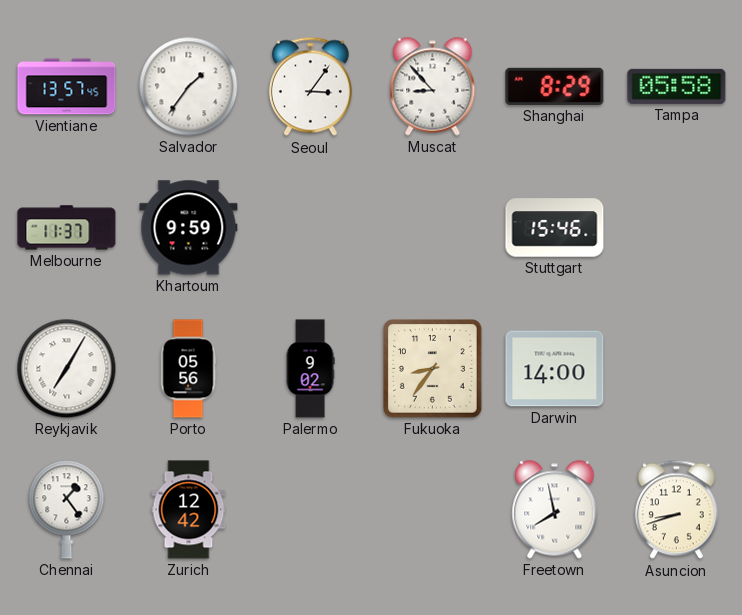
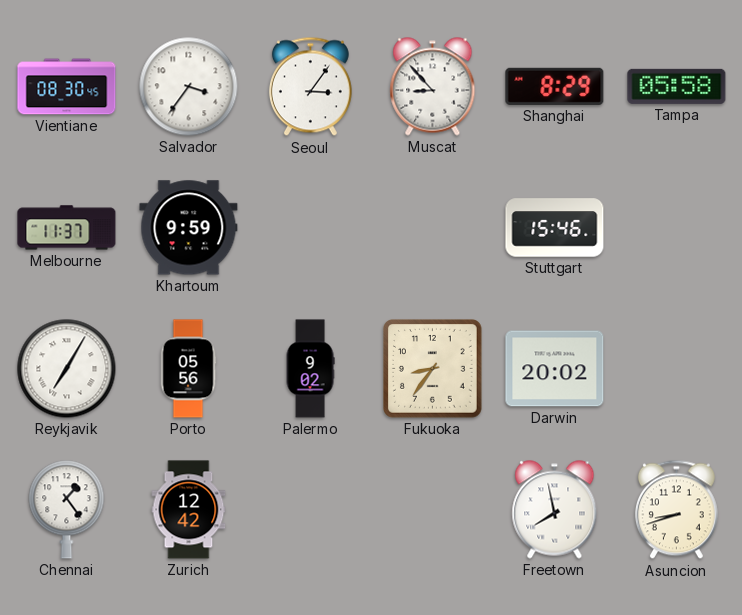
Vientiane: 13:57 -> 08:30 (67, 87)
Salvador: 1:36 -> 3:36 (189, 87)
Darwin: 14:00 -> 20:02 (555, 369)
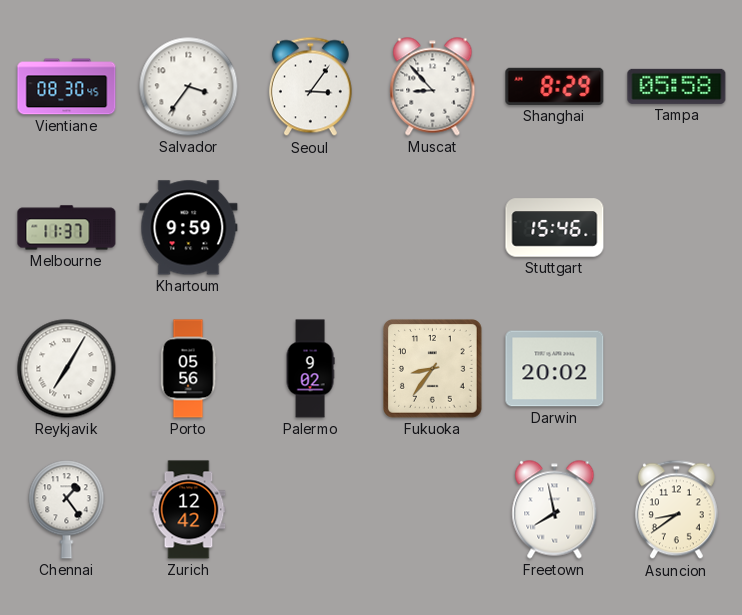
Asuncion: 8:42 -> 8:39 (676, 510)
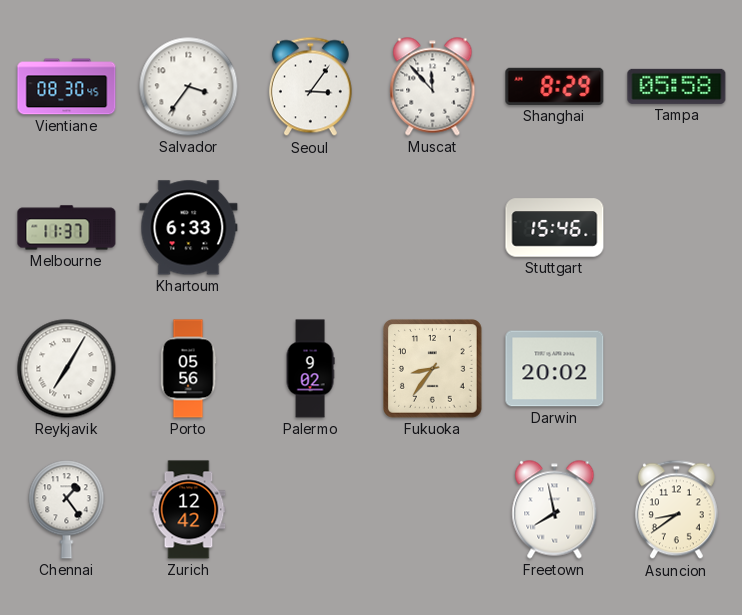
Muscat: 8:53 -> 11:53 (433, 87)
Khartoum: 9:59 -> 6:33 (189, 228)
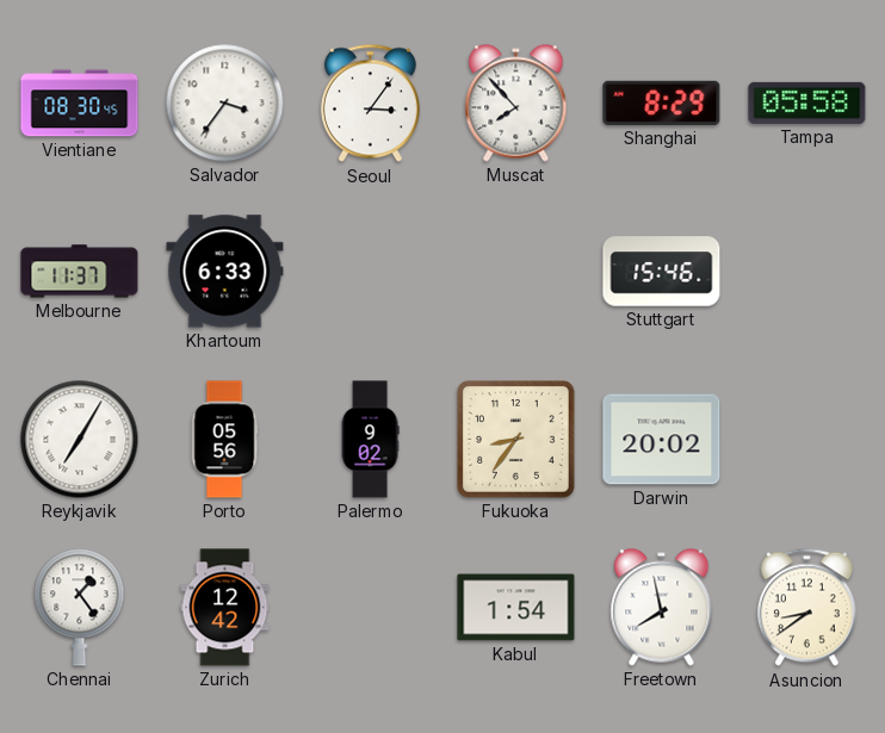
Muscat: 11:53 -> 7:53 (516, 104)
Kabul: none -> 1:54 (516, 608)
